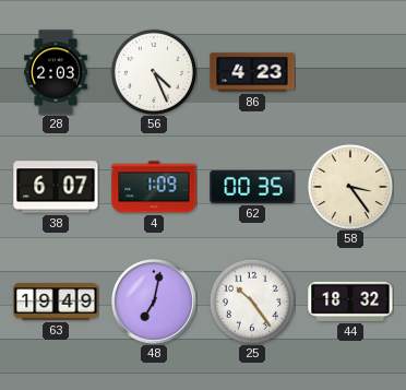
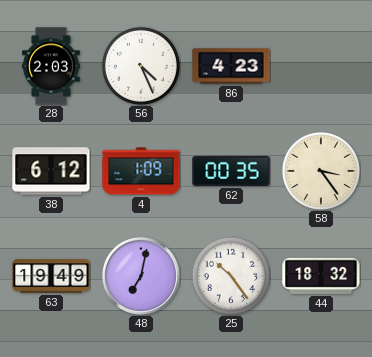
38: 6:07 -> 6:12 (51, 171)
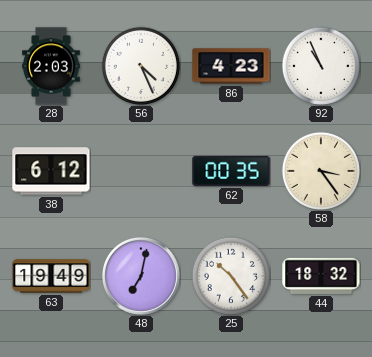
92: none -> 10:56 (320, 65)
4: 1:09 -> none (141, 171)
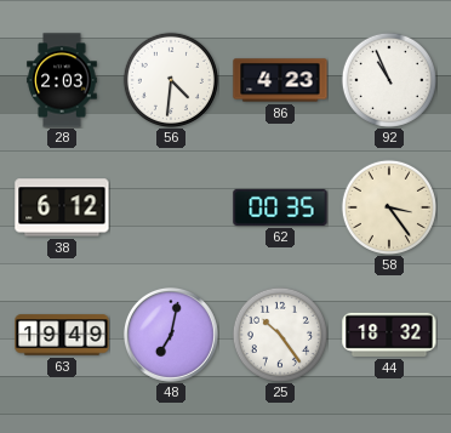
56: 4:26 -> 4:31 (170, 79)
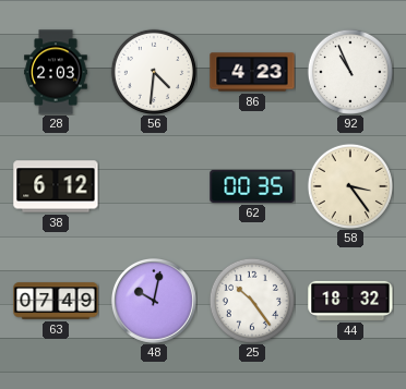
63: 19:49 -> 07:49 (56, 301)
48: 7:02 -> 10:02 (154, 301)
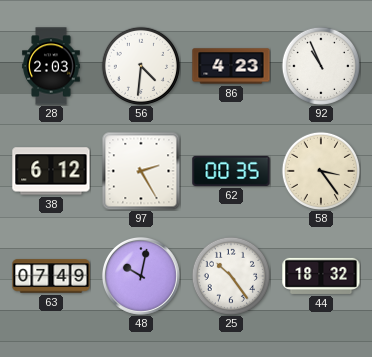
97: none -> 2:25 (141, 171)
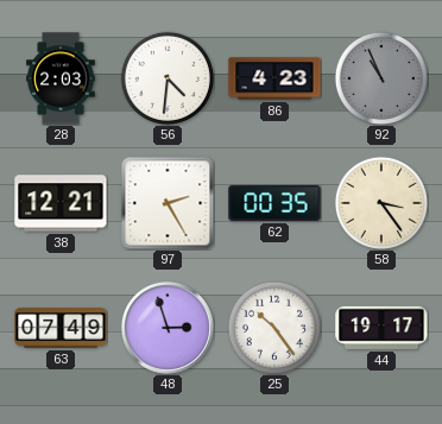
92 dial: white -> grey (380, 77)
38: 6:12 -> 12:21 (61, 203)
48: 10:02 -> 2:57 (168, 328)
44: 18:32 -> 19:17 (381, 328)
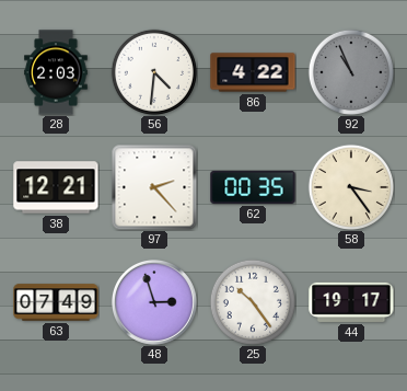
86: 4:23 -> 4:22 (253, 72)
97: 2:25 -> 2:23 (154, 187)
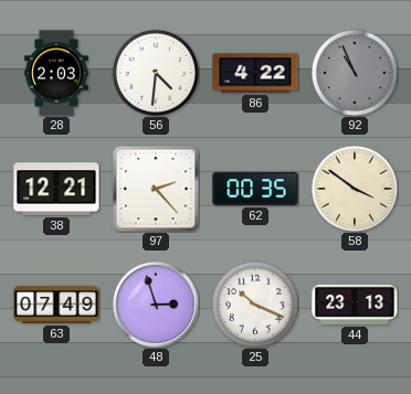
58: 3:24 -> 3:51 (354, 188)
25: 10:24 -> 10:19 (254, 304)
44: 19:17 -> 23:13 (355, 305)
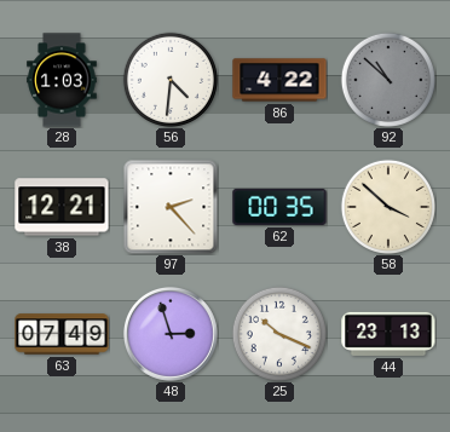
28: 2:03 -> 1:03 (62, 80)
92: 10:56 -> 10:52 (387, 79)
58: 3:51 -> 3:52 (387, 206)
